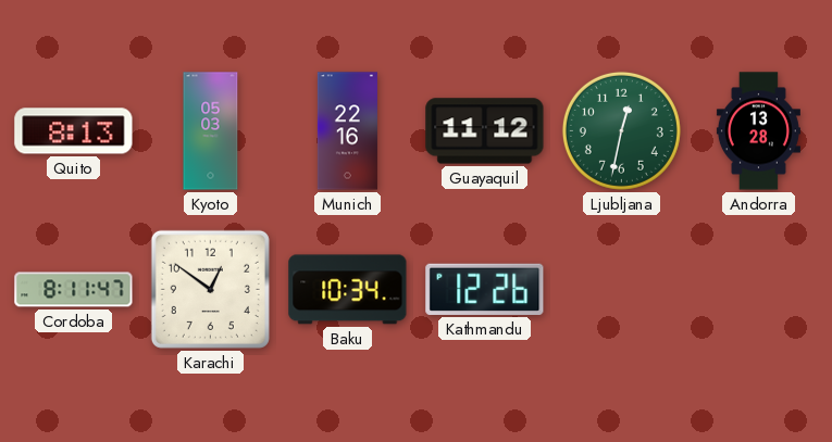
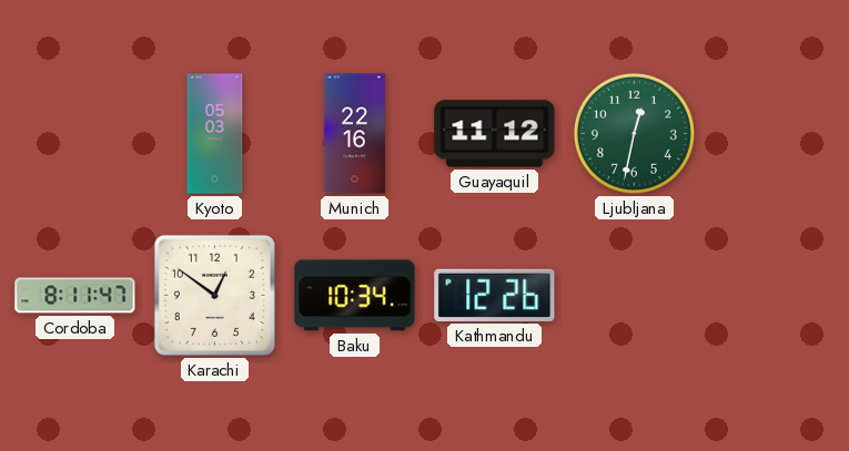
Quito: 8:13 -> none (74, 131)
Andorra: 13:28 -> none (758, 131)
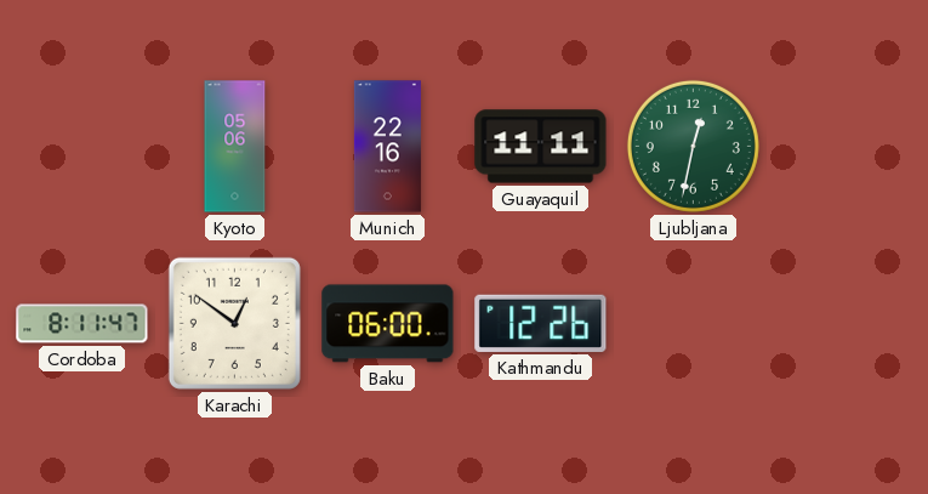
Kyoto: 05:03 -> 05:06 (235, 147)
Guayaquil: 11:12 -> 11:11 (541, 147)
Baku: 10:34 -> 06:00 (388, 324)
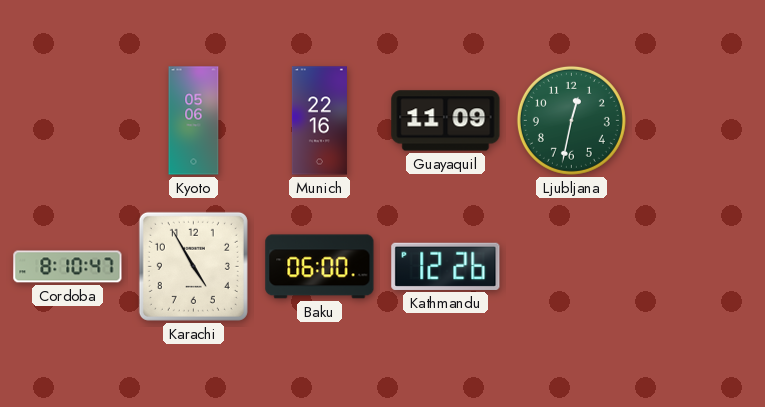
Guayaquil: 11:11 -> 11:09 (446, 121)
Cordoba: 8:11 -> 8:10 (68, 267)
Karachi: 12:51 -> 4:55 (193, 266)
